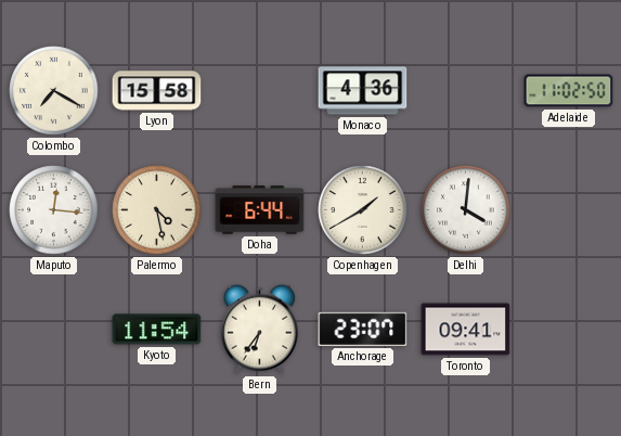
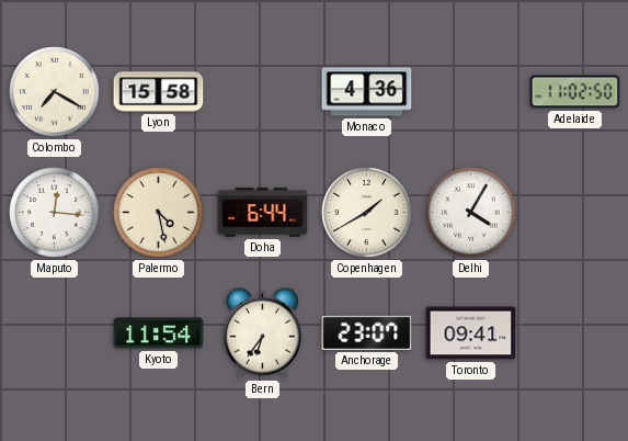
Delhi: 4:01 -> 4:05 (471, 213)
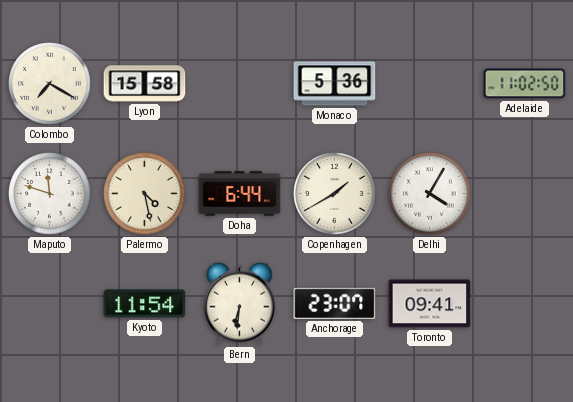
Monaco: 4:36 -> 5:36 (335, 84)
Maputo: 12:16 -> 11:48 (50, 194)
Bern: 6:36 -> 6:31 (239, 303)
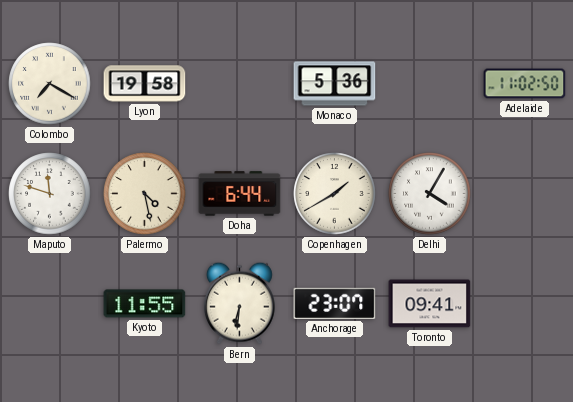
Lyon: 15:58 -> 19:58 (145, 84)
Kyoto: 11:54 -> 11:55 (145, 304)
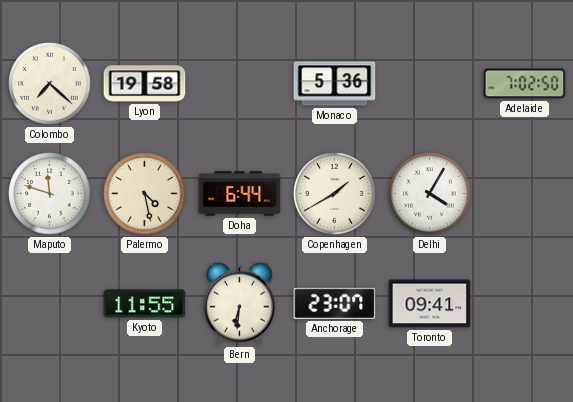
Colombo: 7:20 -> 7:22 (50, 84)
Adelaide: 11:02 -> 7:02 (525, 84)
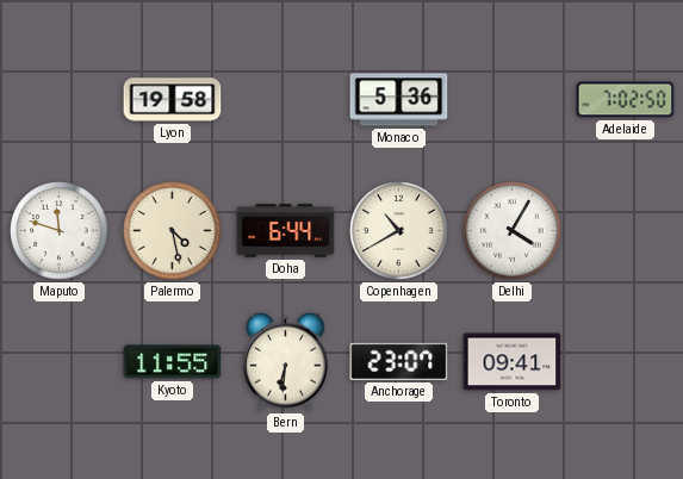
Colombo: 7:22 -> none (50, 84)
Copenhagen: 1:40 -> 10:40 (399, 231)
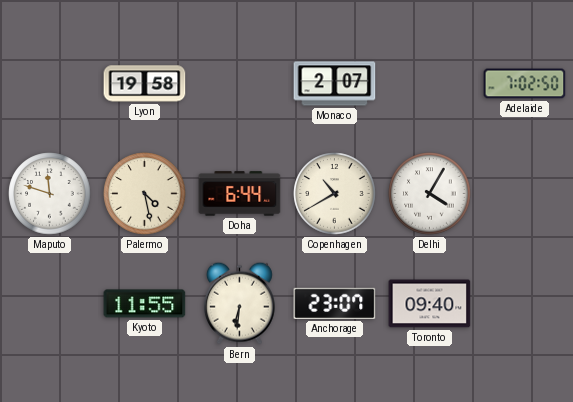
Monaco: 5:36 -> 2:07 (335, 84)
Toronto: 09:41 -> 09:40 (430, 304)
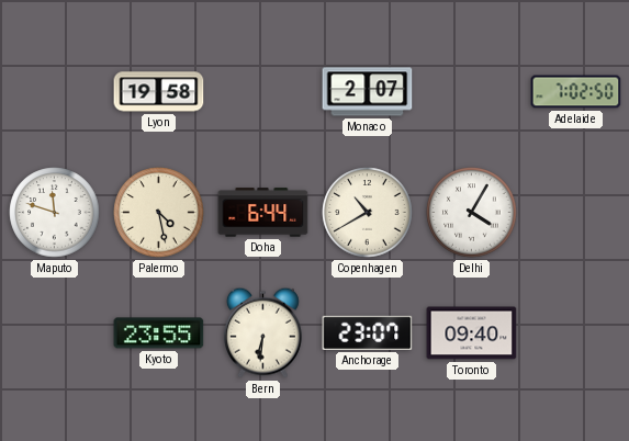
Kyoto: 11:55 -> 23:55 (159, 333)
